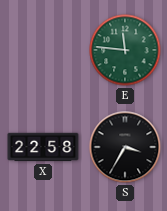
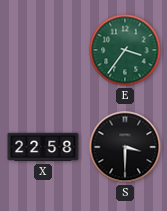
E: 11:46 -> 3:36 (125, 50)
S: 3:35 -> 3:30 (125, 147)
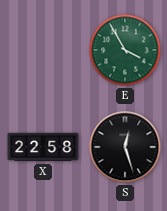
E: 3:36 -> 3:55 (125, 50)
S: 3:30 -> 12:27 (125, 147)
